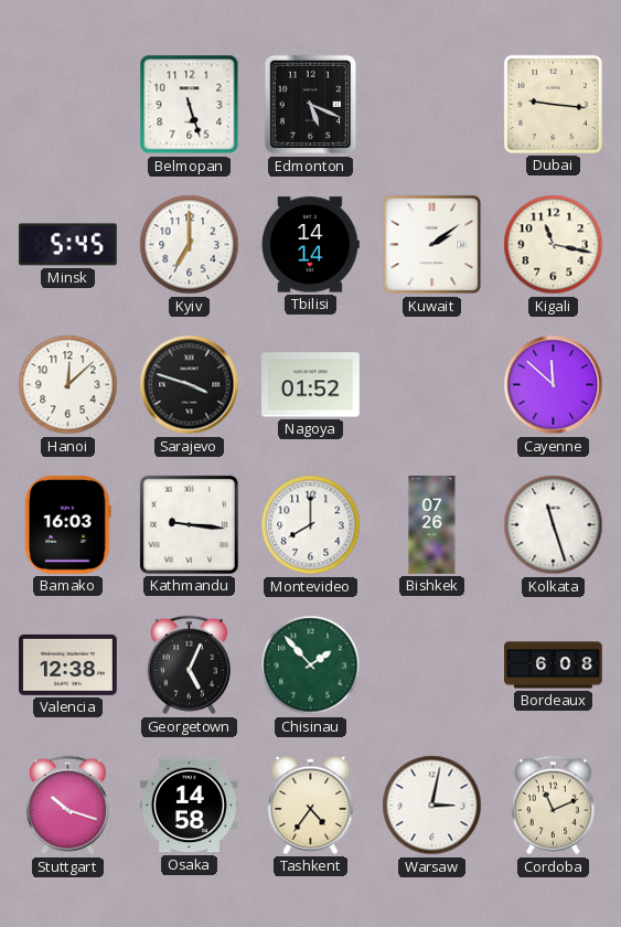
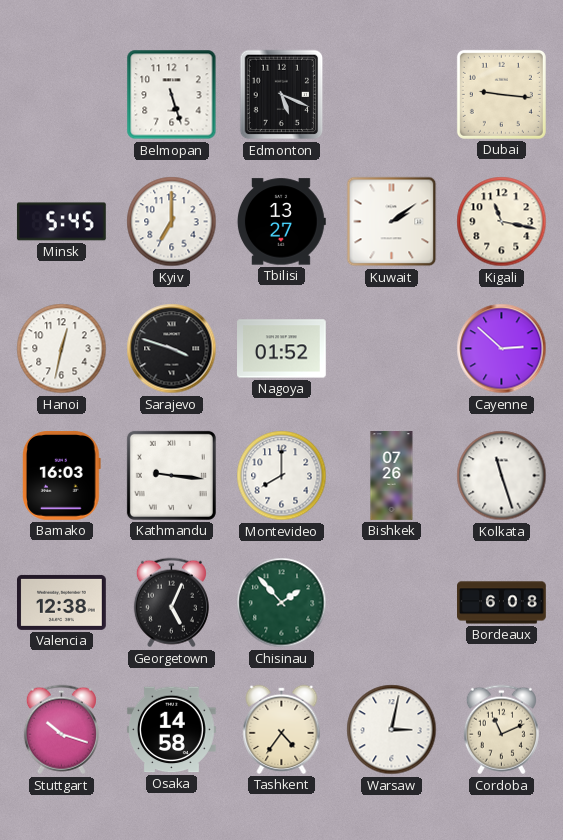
Tbilisi: 14:14 -> 13:27 (281, 222)
Hanoi: 12:08 -> 12:32 (62, 349)
Cayenne: 11:52 -> 2:52 (502, 349)
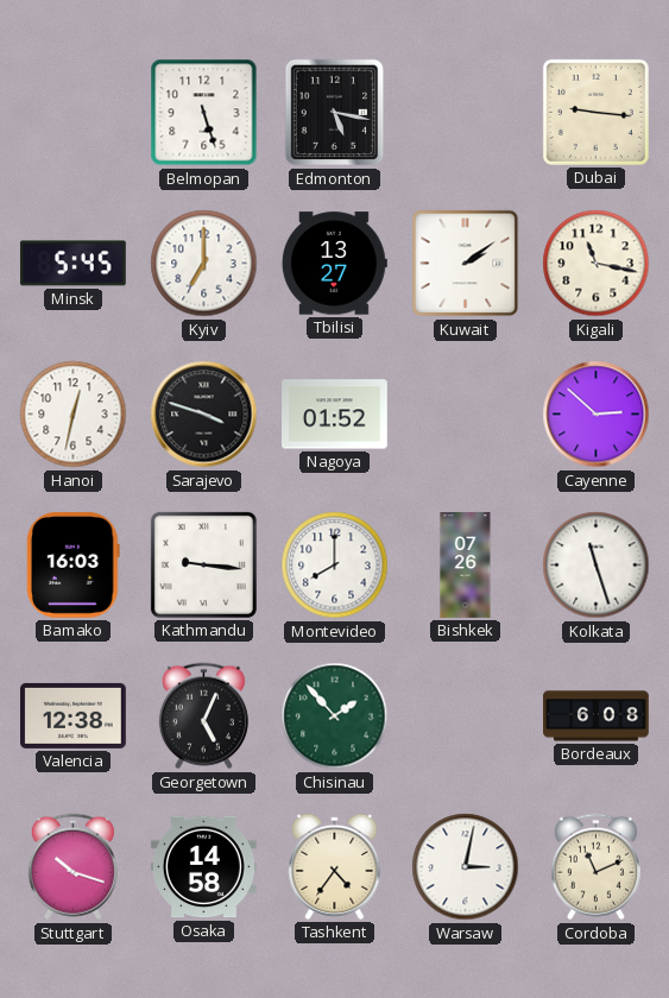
Edmonton: 5:19 -> 5:17 (335, 113)
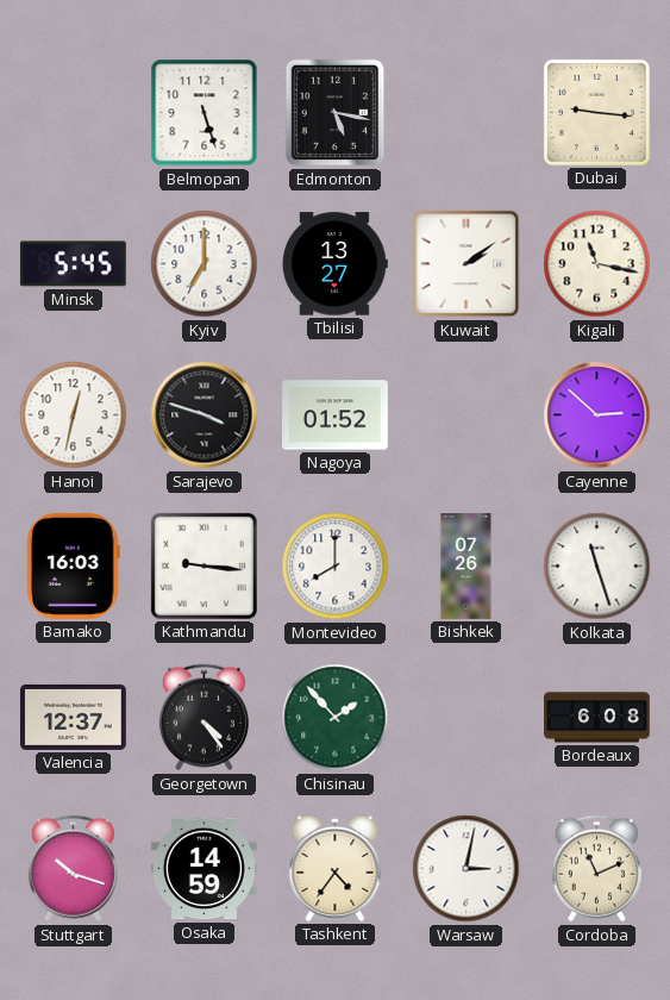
Valencia: 12:38 -> 12:37 (74, 717)
Georgetown: 5:04 -> 4:24 (203, 718)
Osaka: 14:58 -> 14:59 (205, 869)
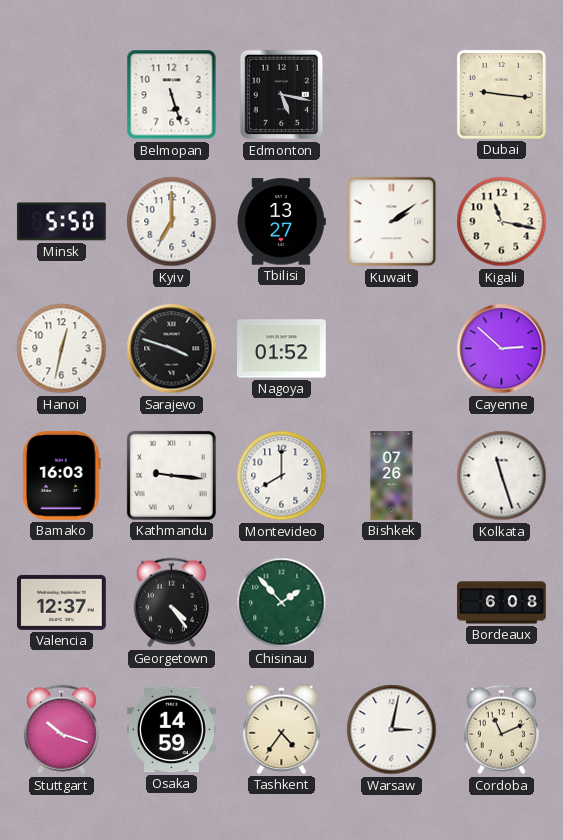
Minsk: 5:45 -> 5:50 (61, 222)
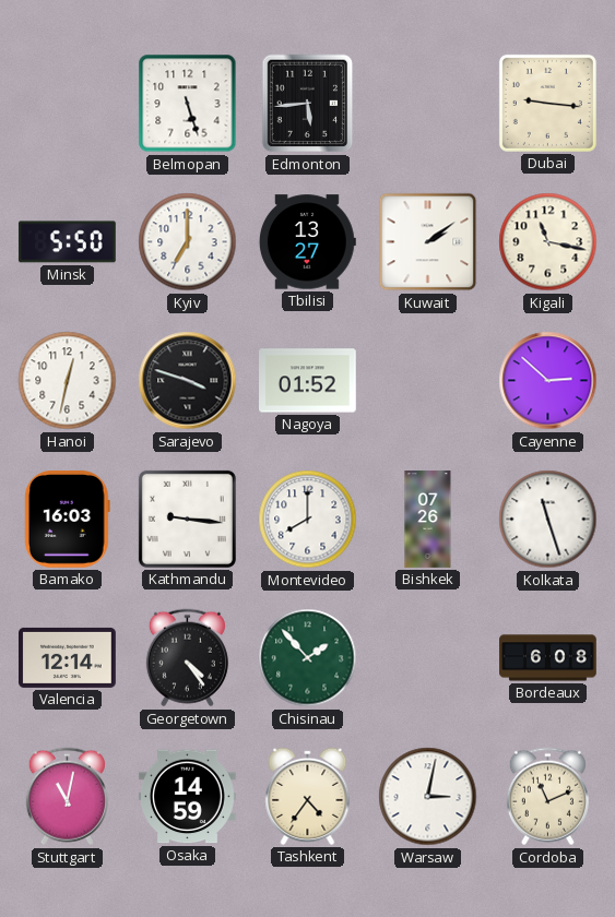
Edmonton: 5:17 -> 5:44 (308, 104)
Valencia: 12:37 -> 12:14 (68, 657)
Stuttgart: 10:18 -> 11:02 (67, 797)
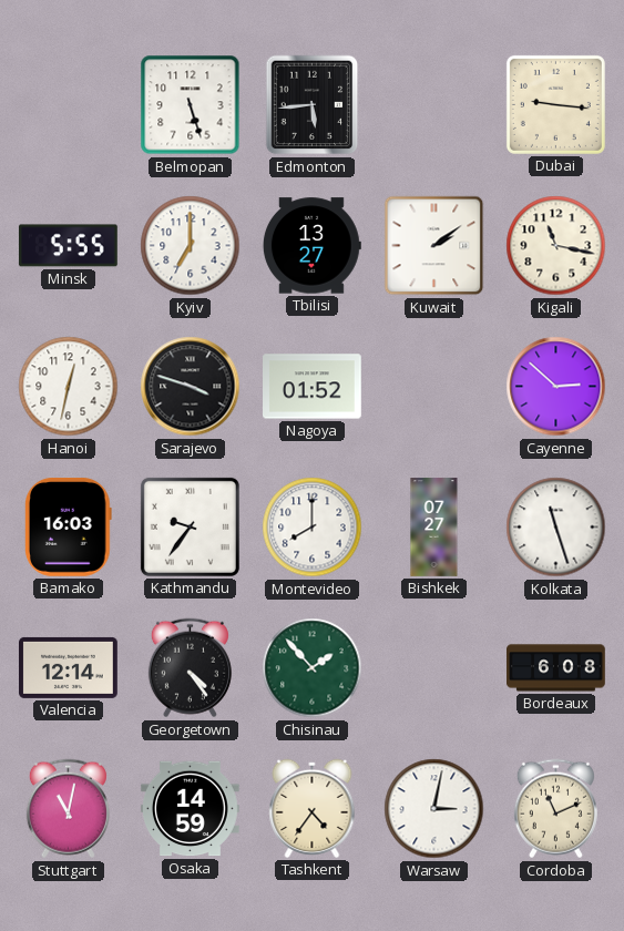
Minsk: 5:50 -> 5:55 (68, 246)
Kathmandu: 9:16 -> 9:36 (190, 526)
Bishkek: 07:26 -> 07:27 (434, 528)
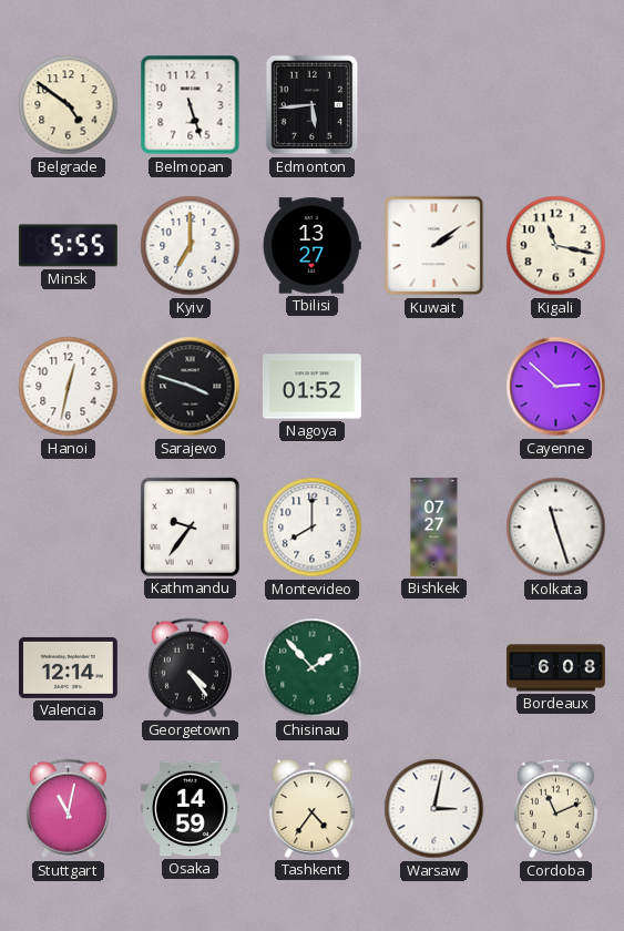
Belgrade: none -> 4:51 (69, 105)
Dubai: 9:16 -> none (555, 104)
Bamako: 16:03 -> none (68, 528)
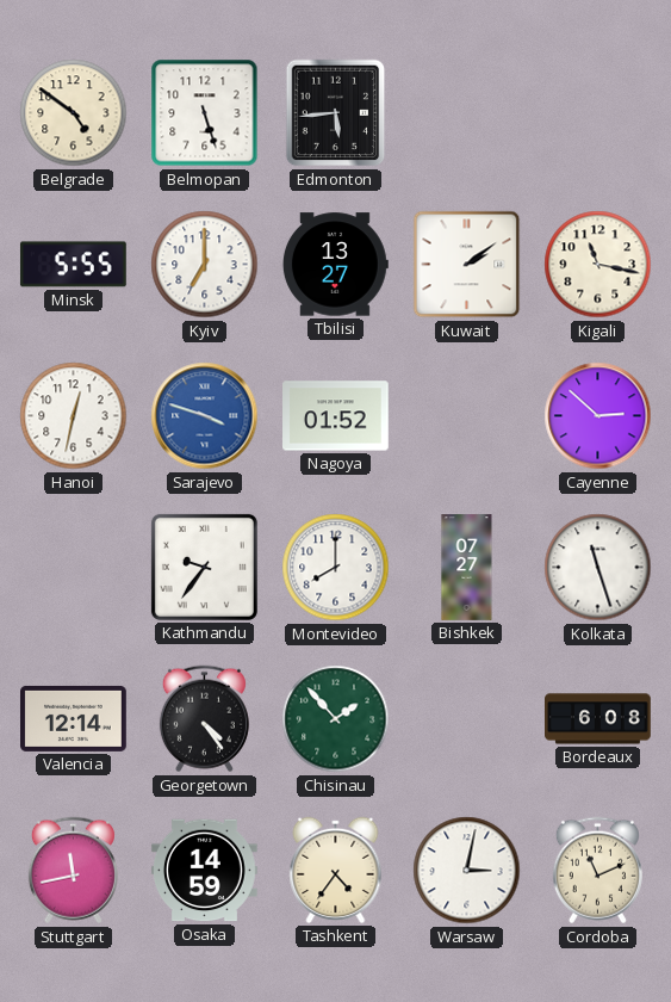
Sarajevo dial: black -> blue (205, 416)
Stuttgart: 11:02 -> 11:43 (73, 871)
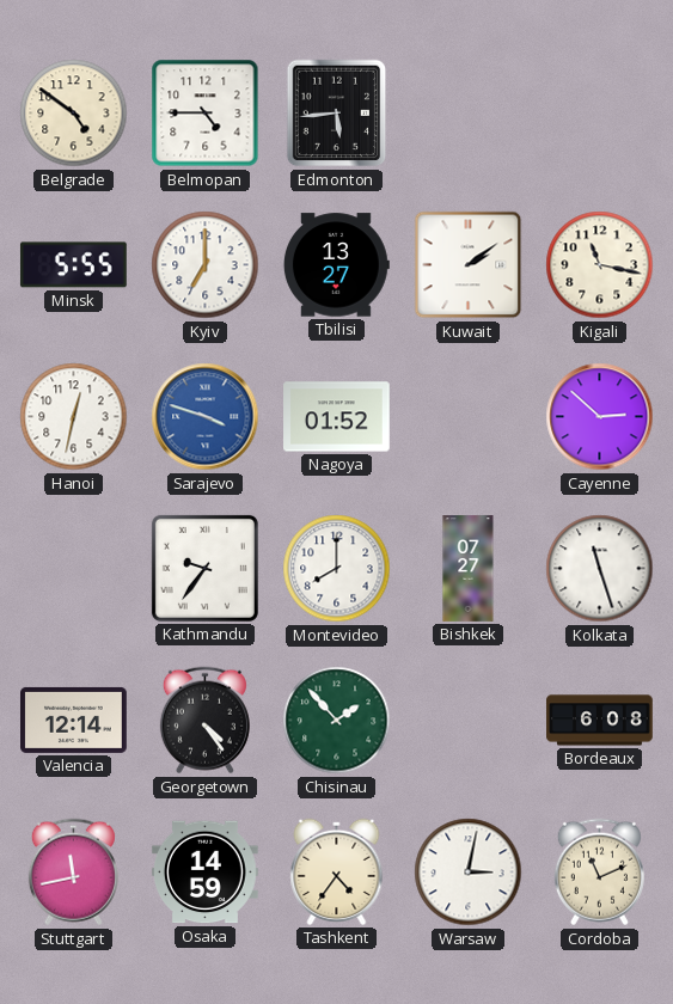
Belmopan: 5:27 -> 4:45 (206, 114)
